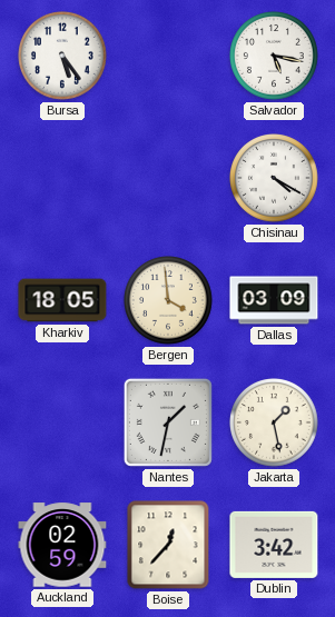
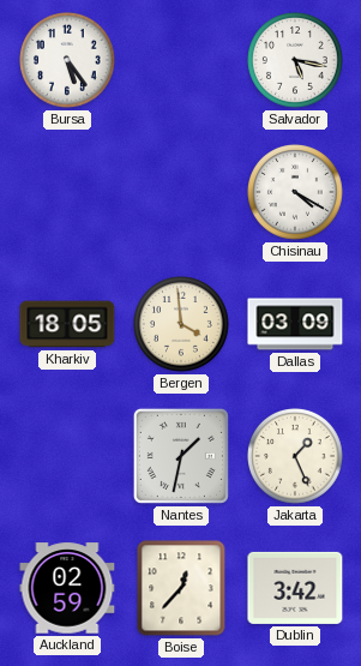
Jakarta: 1:28 -> 1:26 (296, 457)
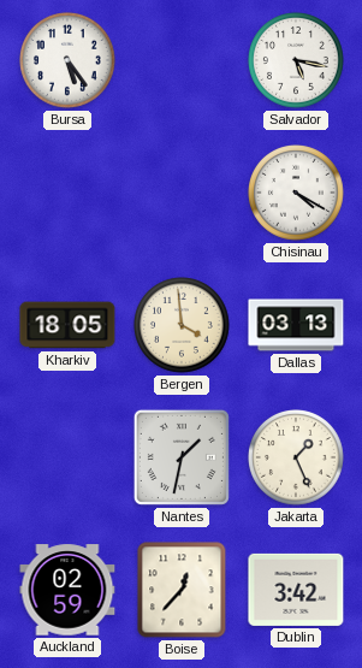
Dallas: 03:09 -> 03:13 (296, 325)
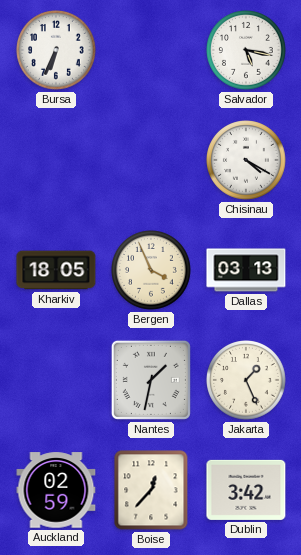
Bursa: 5:24 -> 6:34 (57, 51)
Bergen: 3:59 -> 3:56 (152, 271)
